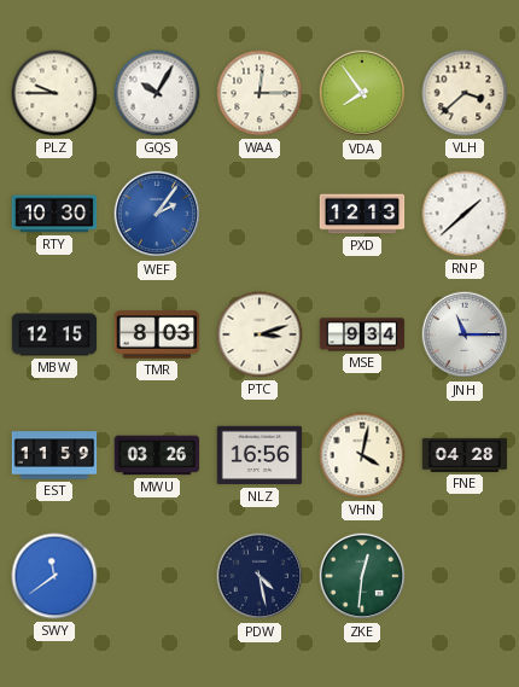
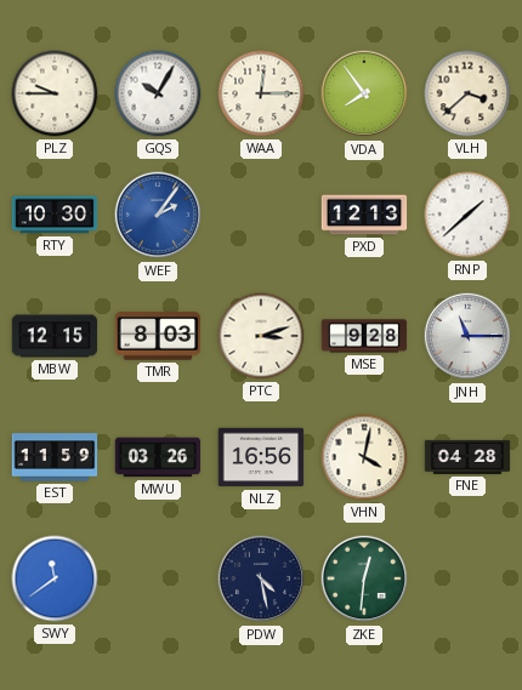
MSE: 9:34 -> 9:28 (364, 336)
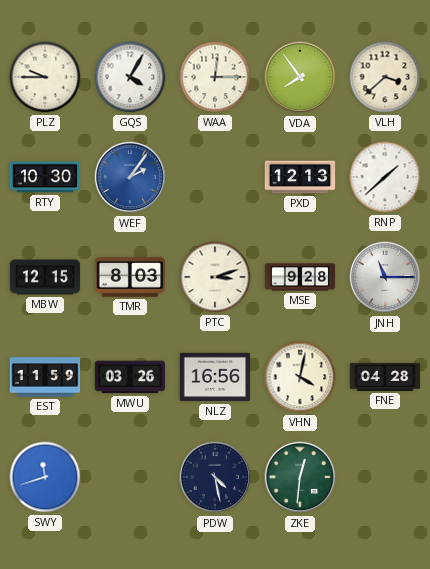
GQS: 10:05 -> 4:05 (130, 77)
SWY: 11:39 -> 11:42 (45, 477)
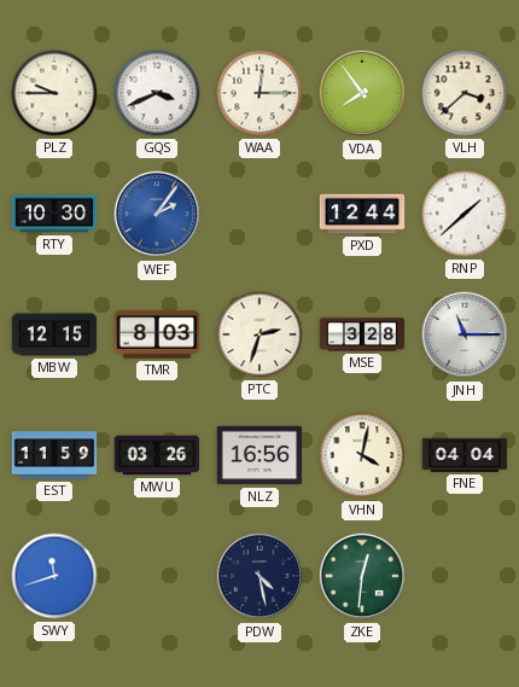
GQS: 4:05 -> 3:41 (157, 93)
PXD: 12:13 -> 12:44 (362, 214)
PTC: 3:12 -> 2:33 (259, 334)
MSE: 9:28 -> 3:28 (362, 334)
FNE: 04:28 -> 04:04 (465, 455)
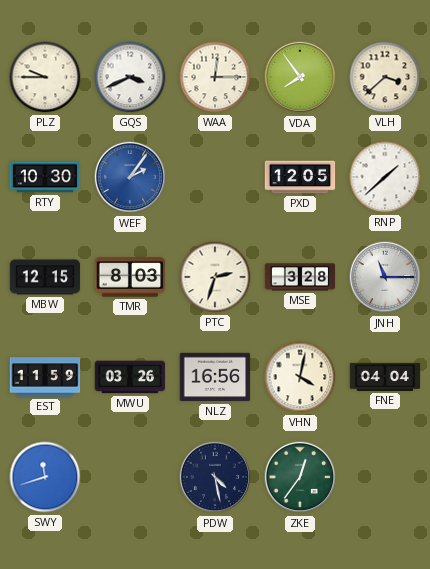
PXD: 12:44 -> 12:05 (300, 177)
ZKE: 12:31 -> 12:36 (300, 477)
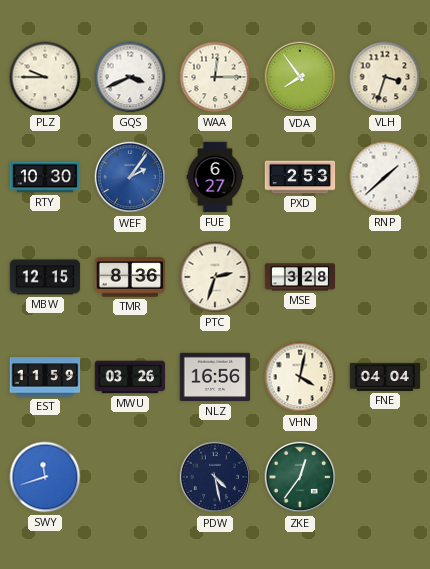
VLH: 3:38 -> 3:33 (385, 77)
FUE: none -> 6:27 (215, 177)
PXD: 12:05 -> 2:53 (300, 177)
TMR: 8:03 -> 8:36 (130, 277)
JNH: 11:15 -> none (385, 277)
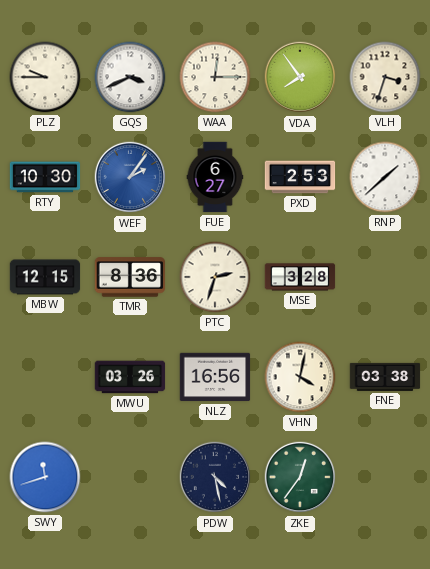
EST: 11:59 -> none (45, 377)
FNE: 04:04 -> 03:38 (385, 377)
